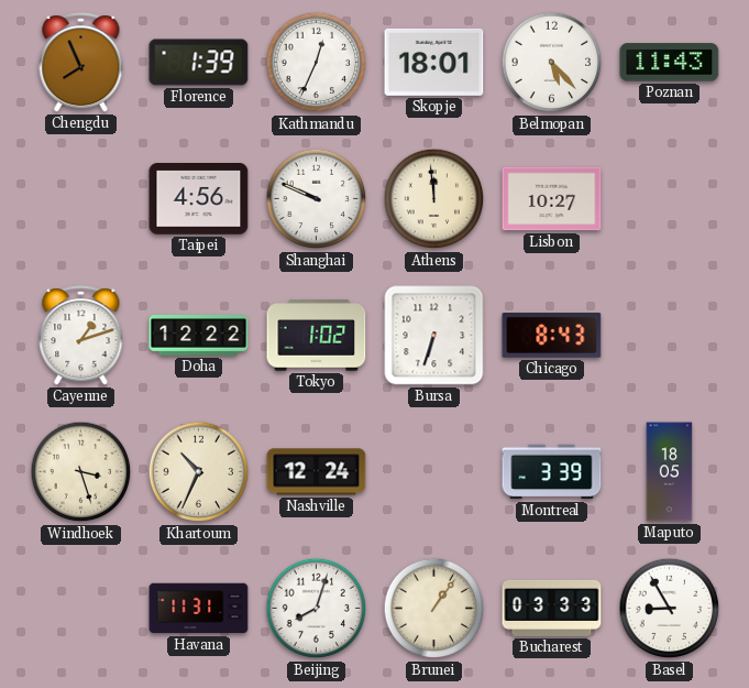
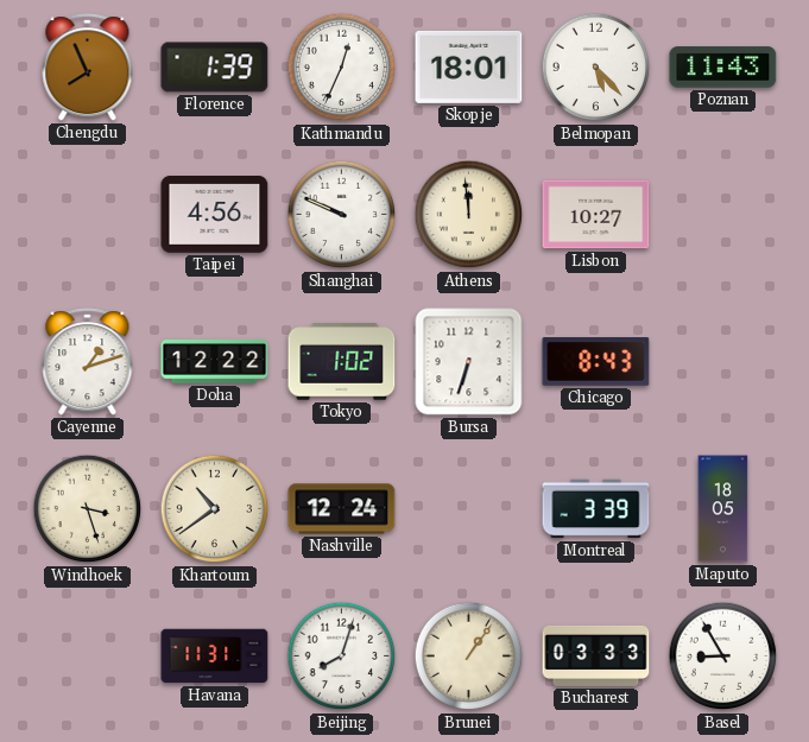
Khartoum: 10:34 -> 10:39 (215, 509)
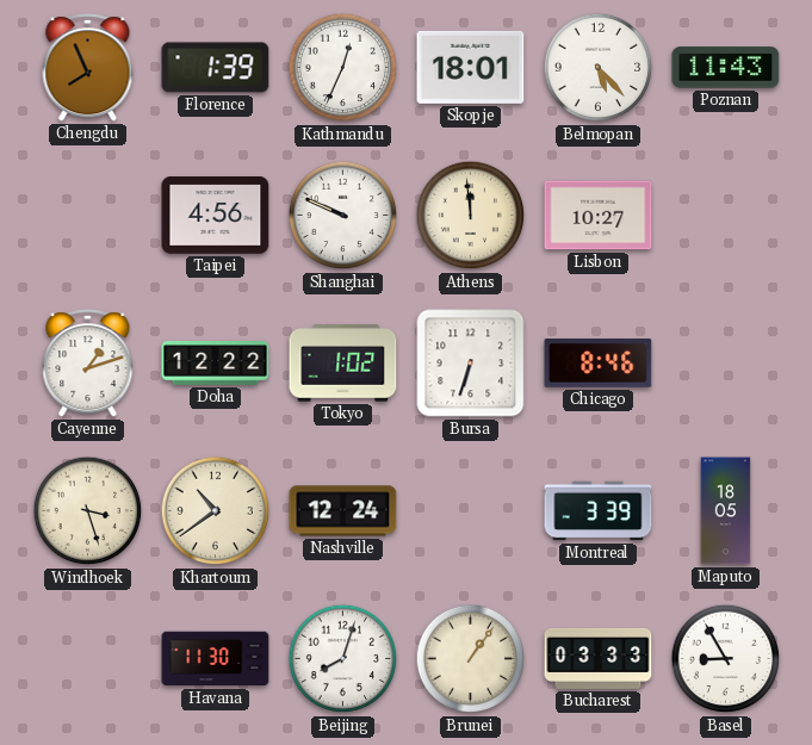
Chicago: 8:43 -> 8:46 (599, 364)
Havana: 11:31 -> 11:30 (216, 659)
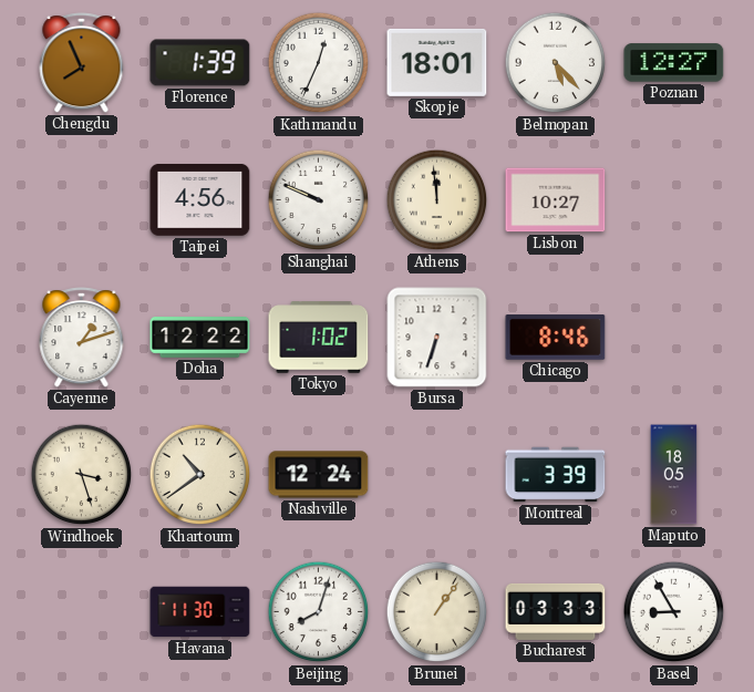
Poznan: 11:43 -> 12:27 (674, 63)
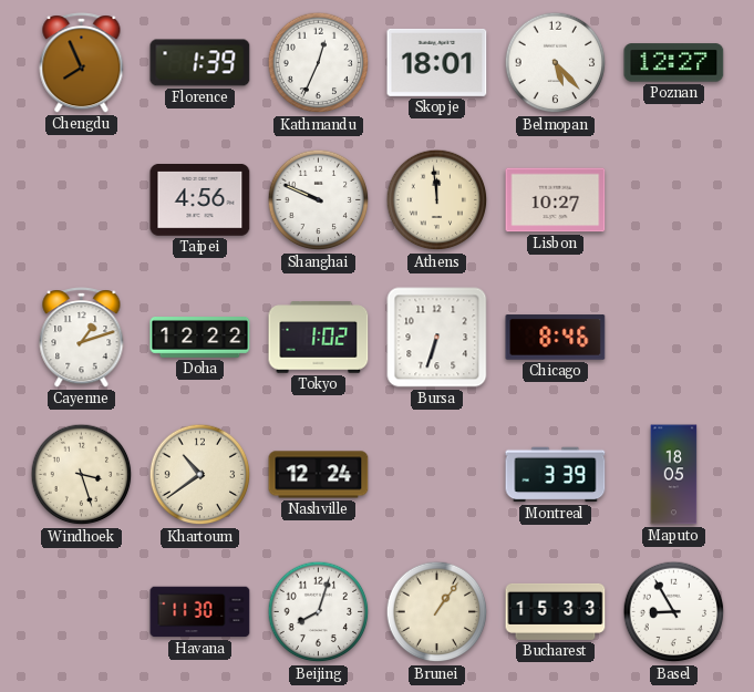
Bucharest: 03:33 -> 15:33 (556, 611)
